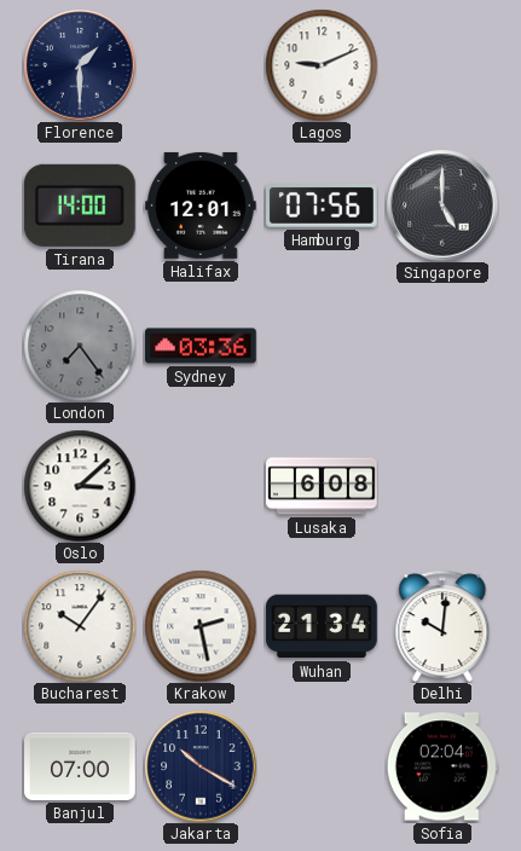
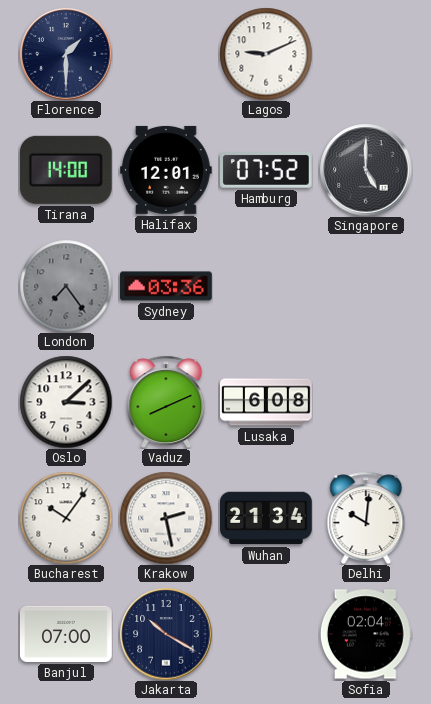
Hamburg: 07:56 -> 07:52 (267, 171)
Vaduz: none -> 8:11 (166, 402)
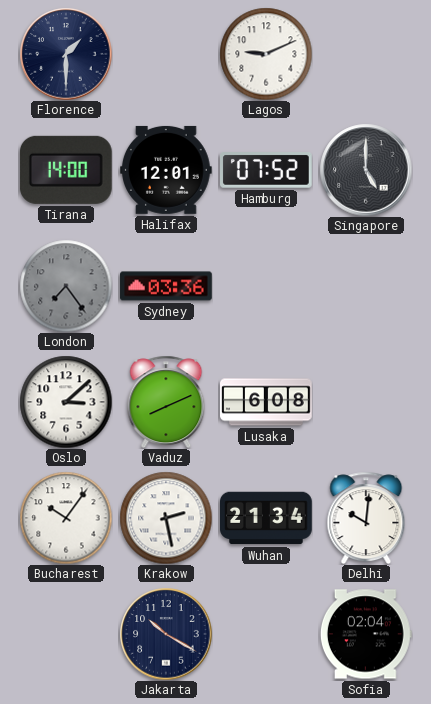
Banjul: 07:00 -> none (67, 634)
